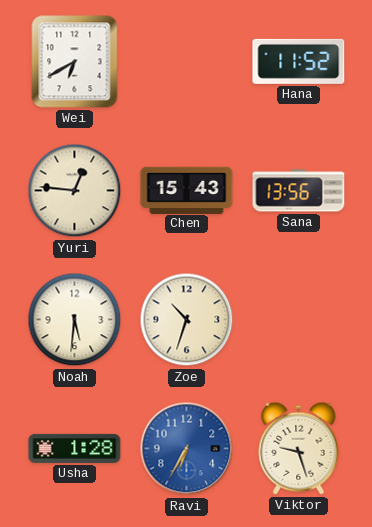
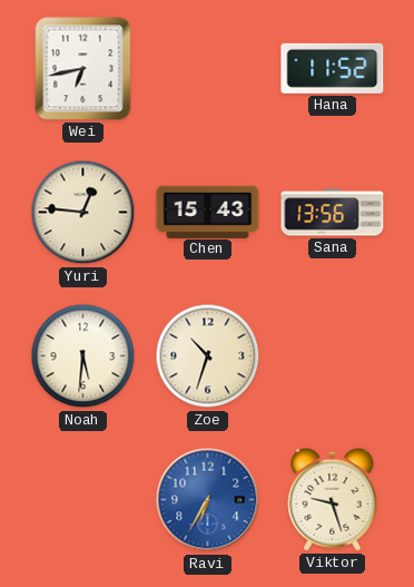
Wei: 6:40 -> 6:43 (83, 69)
Usha: 1:28 -> none (75, 448)
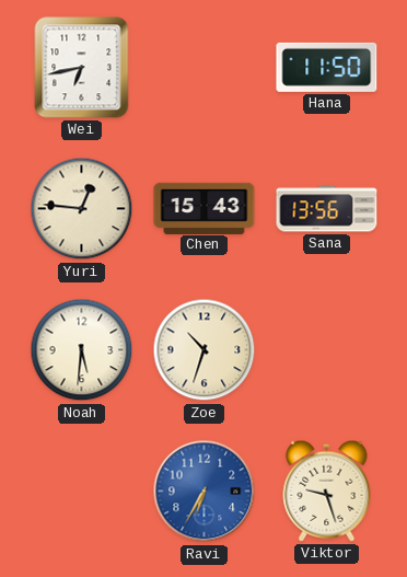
Hana: 11:52 -> 11:50 (327, 67)
